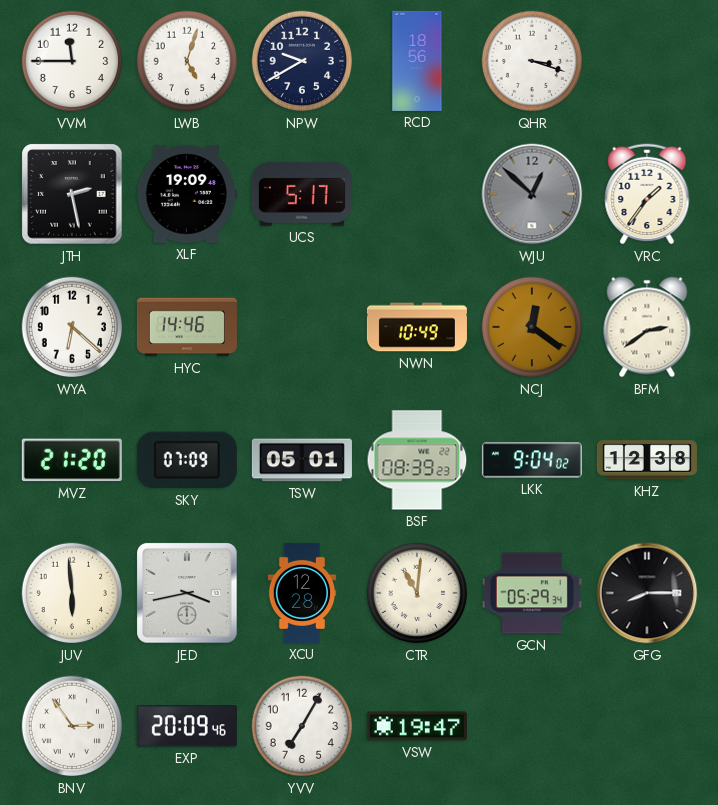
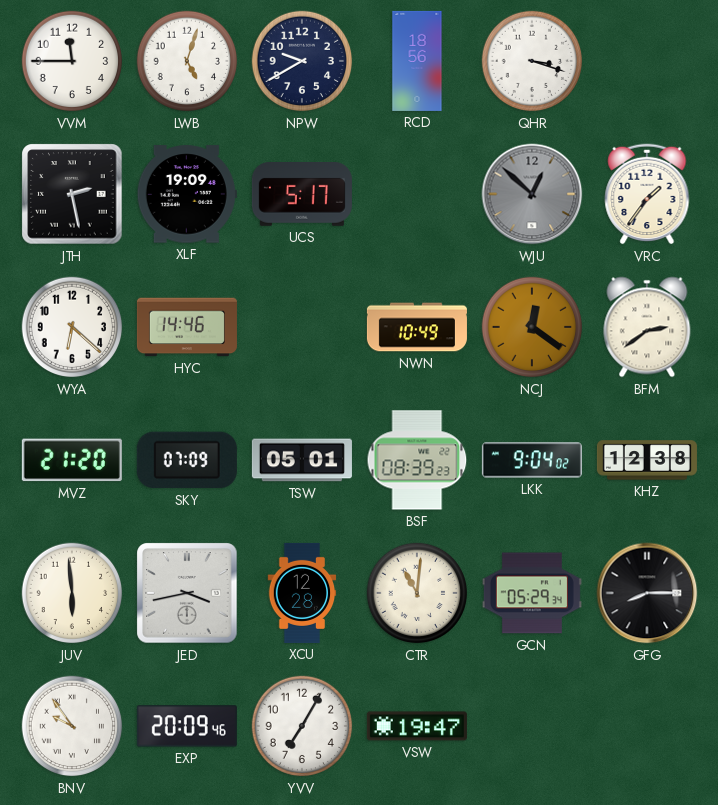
BNV: 2:54 -> 9:54 (72, 726)
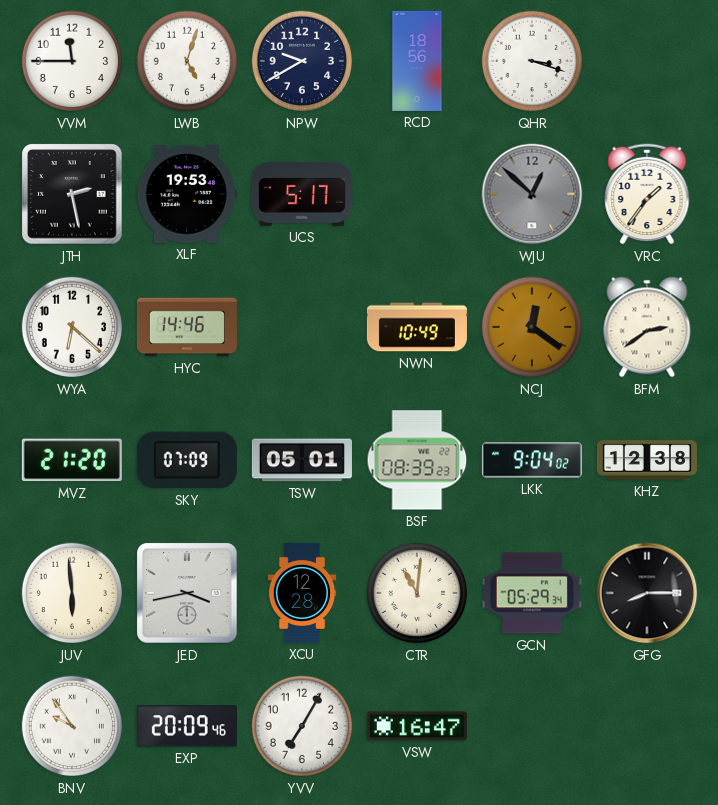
XLF: 19:09 -> 19:53 (187, 194)
VSW: 19:47 -> 16:47 (417, 726)
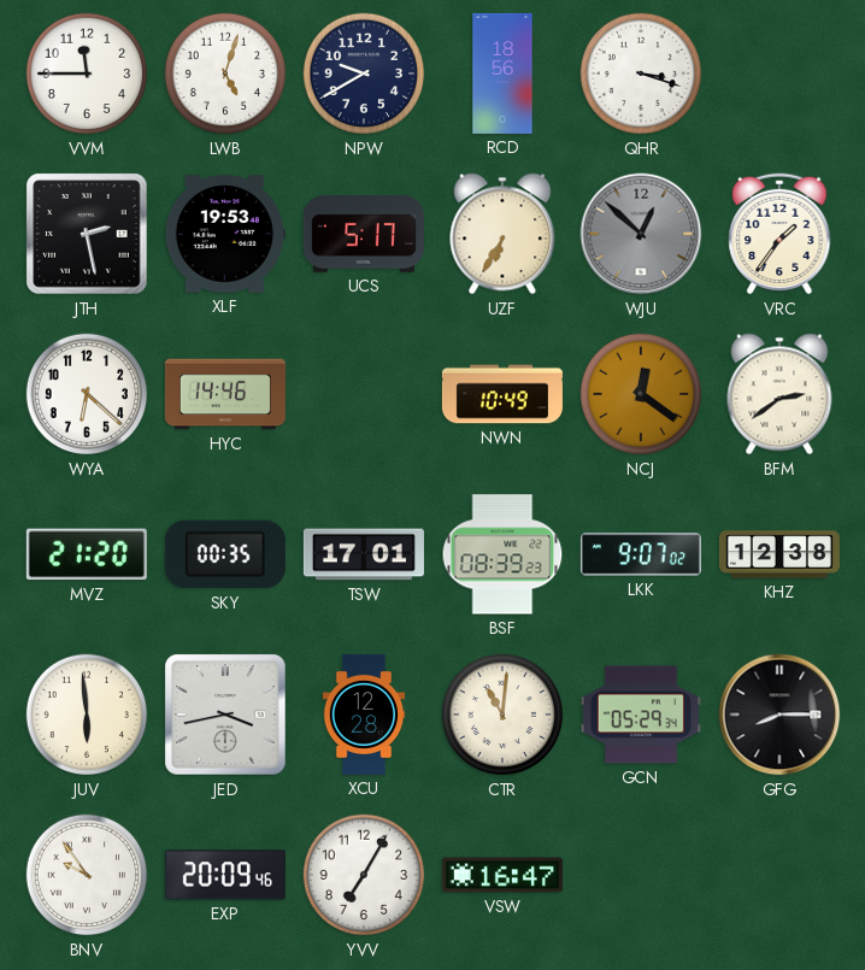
UZF: none -> 6:35 (502, 234)
SKY: 07:09 -> 00:35 (225, 554)
TSW: 05:01 -> 17:01 (364, 554)
LKK: 9:04 -> 9:07 (641, 554)
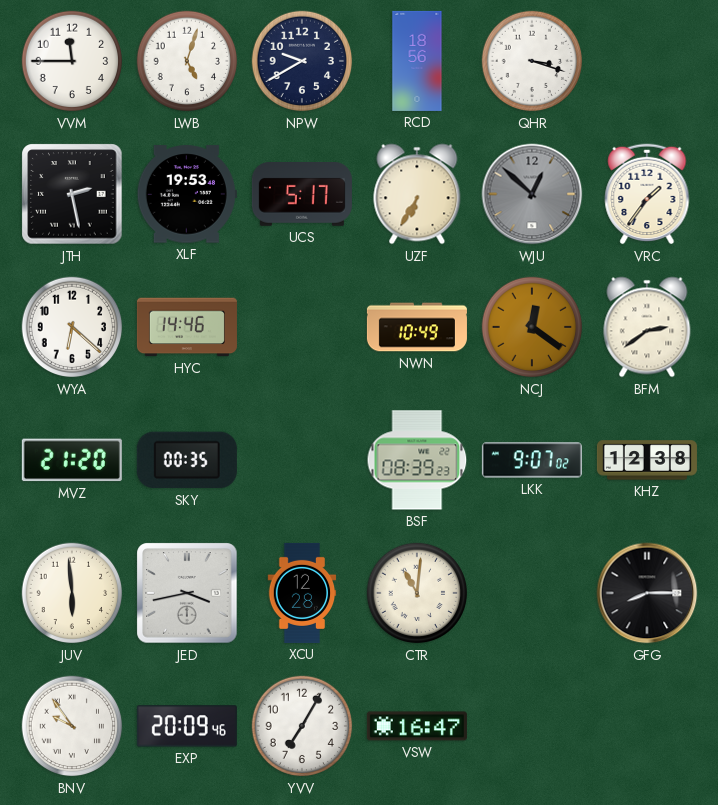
TSW: 17:01 -> none (364, 554)
GCN: 05:29 -> none (641, 715)
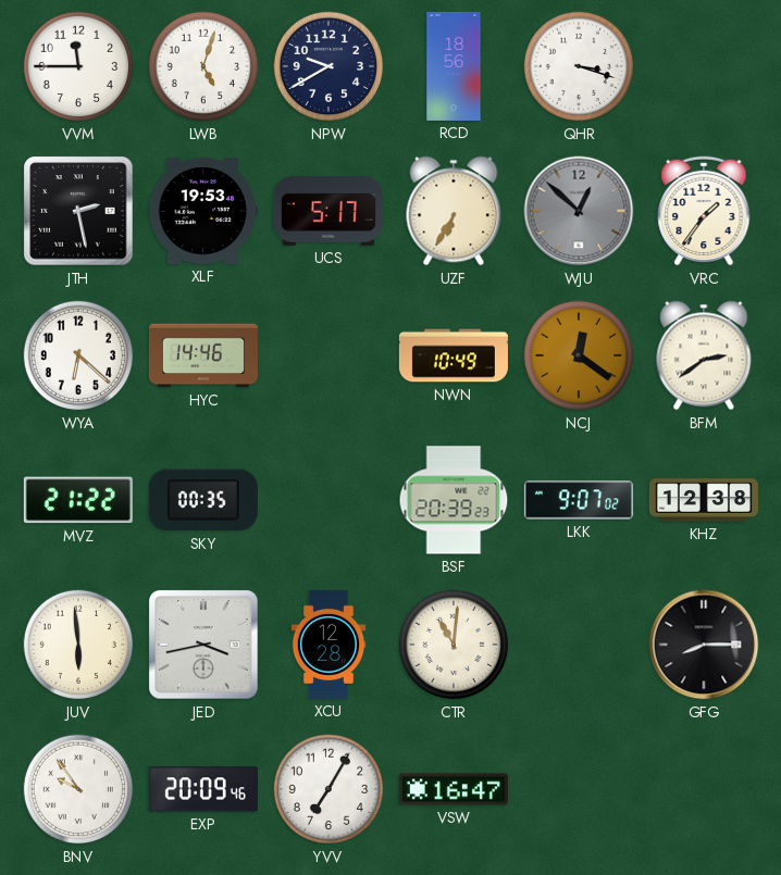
MVZ: 21:20 -> 21:22 (78, 500)
BSF: 08:39 -> 20:39 (454, 500)
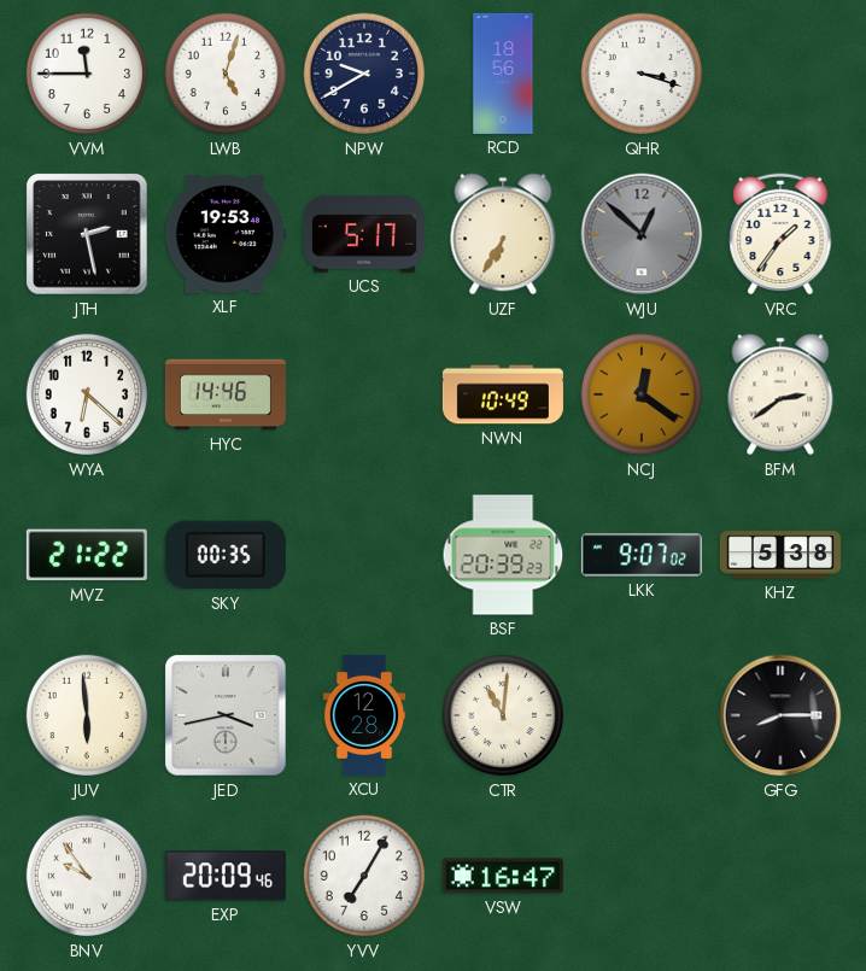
KHZ: 12:38 -> 5:38 (780, 555)
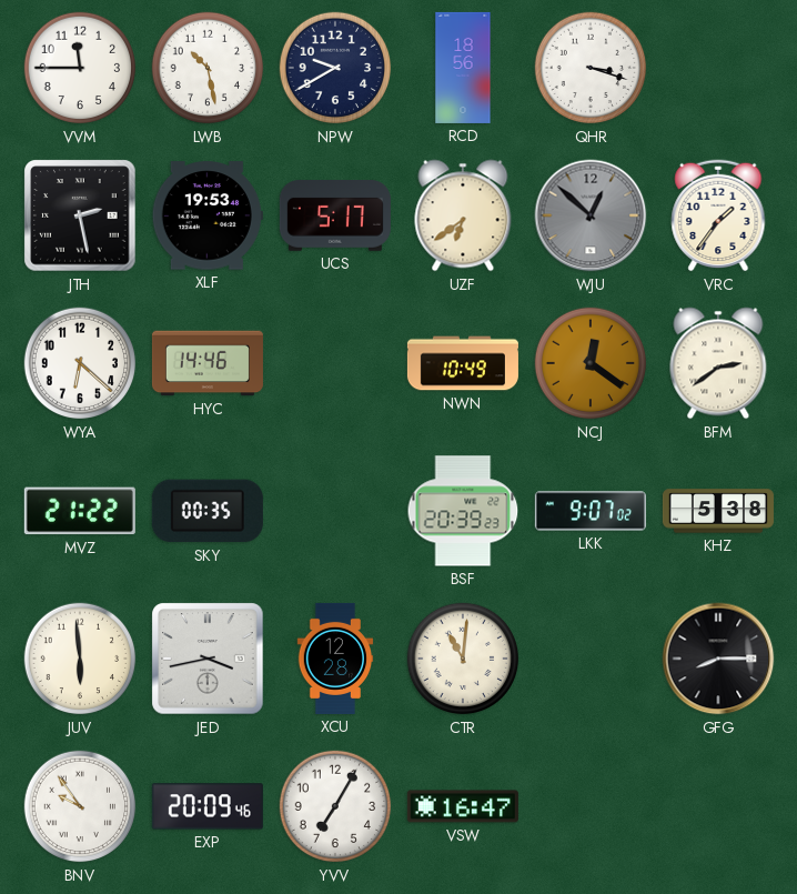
LWB: 5:03 -> 10:28 (208, 68)
UZF: 6:35 -> 6:39 (463, 215)
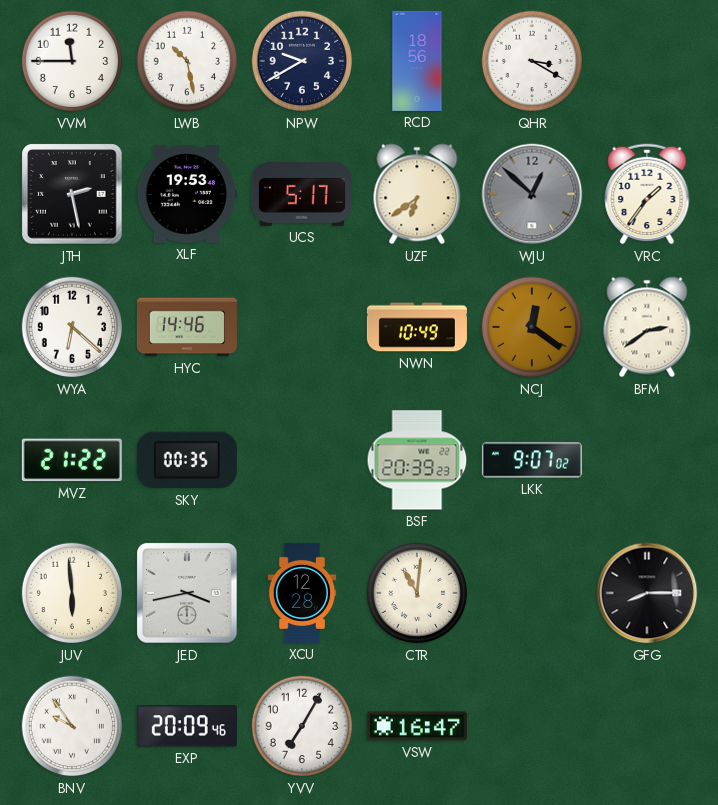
QHR: 3:18 -> 3:20 (532, 61)
KHZ: 5:38 -> none (718, 511)
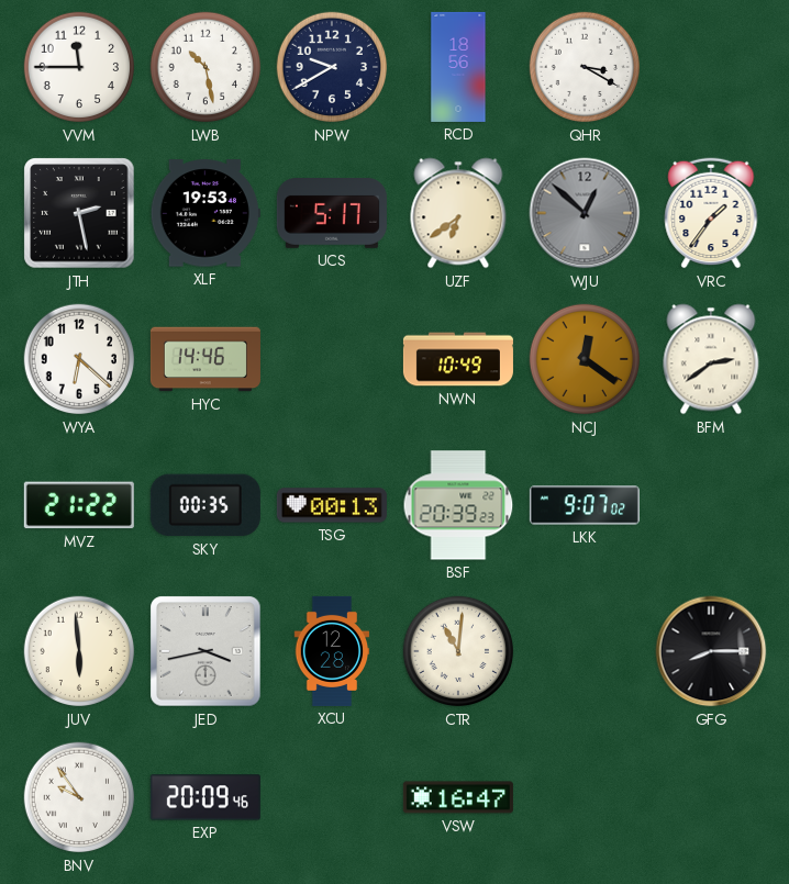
TSG: none -> 00:13 (332, 505)
YVV: 7:05 -> none (302, 726)
